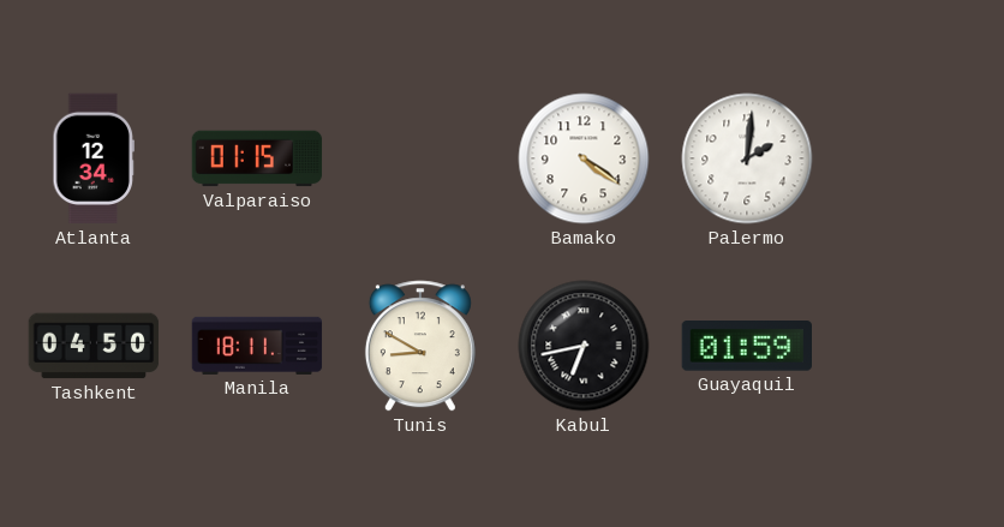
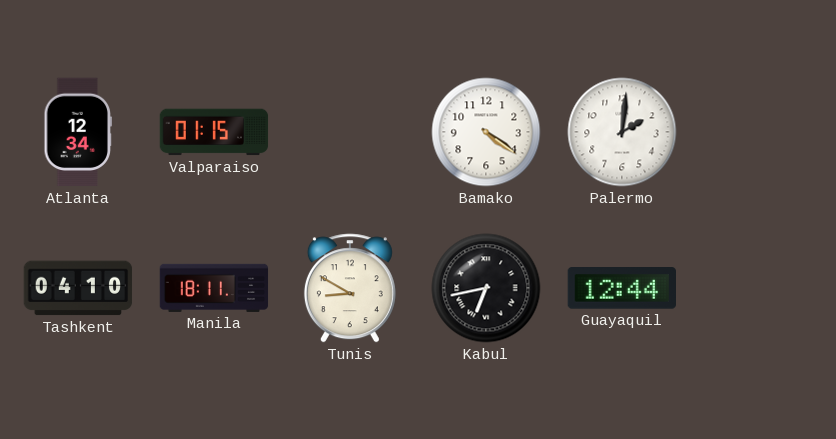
Tashkent: 04:50 -> 04:10 (78, 288)
Guayaquil: 01:59 -> 12:44 (621, 288)
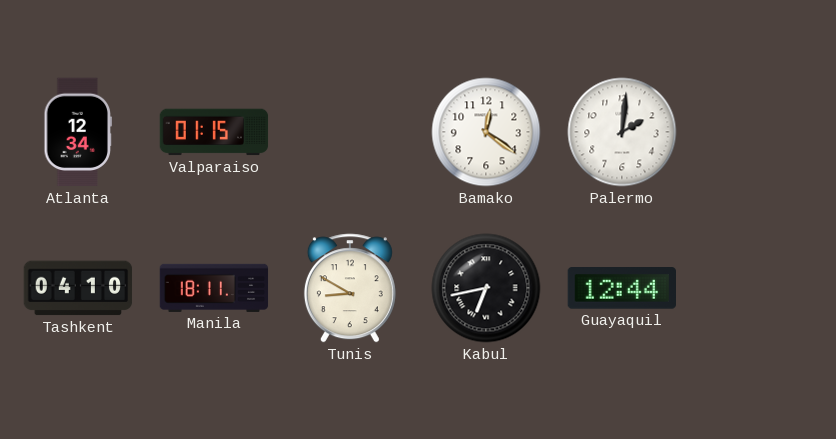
Bamako: 4:21 -> 12:21 (486, 132)
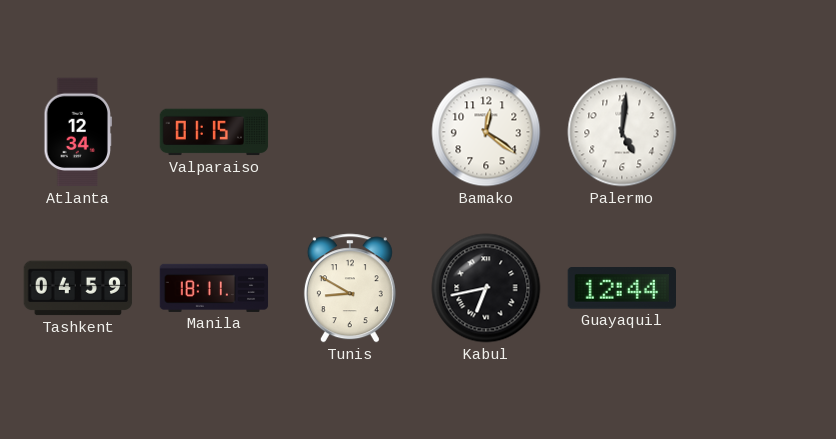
Palermo: 2:01 -> 5:01 (622, 132)
Tashkent: 04:10 -> 04:59 (78, 288)
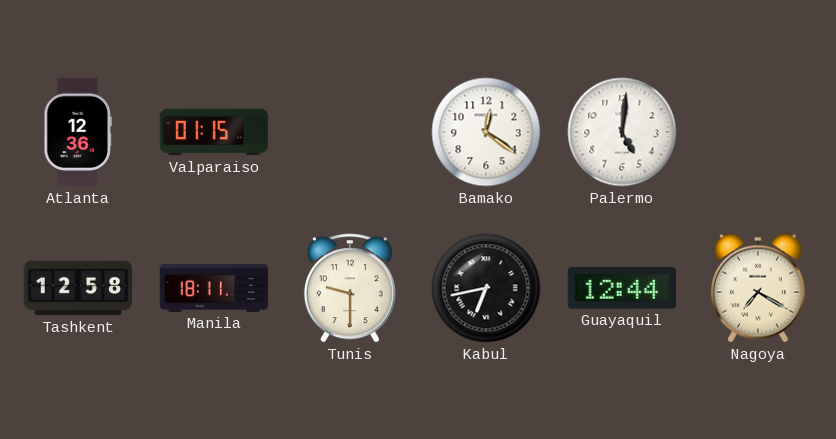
Atlanta: 12:34 -> 12:36 (77, 132)
Tashkent: 04:59 -> 12:58 (78, 288)
Tunis: 8:50 -> 9:30 (350, 288)
Nagoya: none -> 7:20 (758, 288)
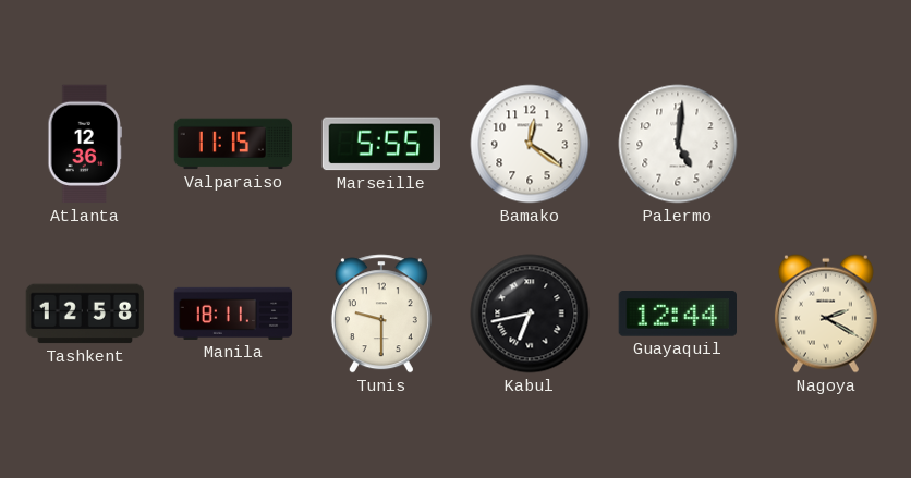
Valparaiso: 01:15 -> 11:15 (233, 144)
Marseille: none -> 5:55 (380, 144)
Nagoya: 7:20 -> 2:20 (826, 314)
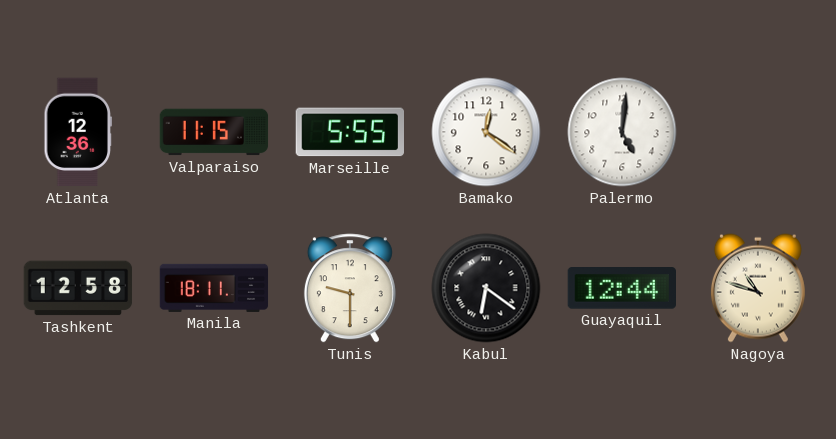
Kabul: 6:43 -> 6:21 (486, 288)
Nagoya: 2:20 -> 10:48 (758, 288)
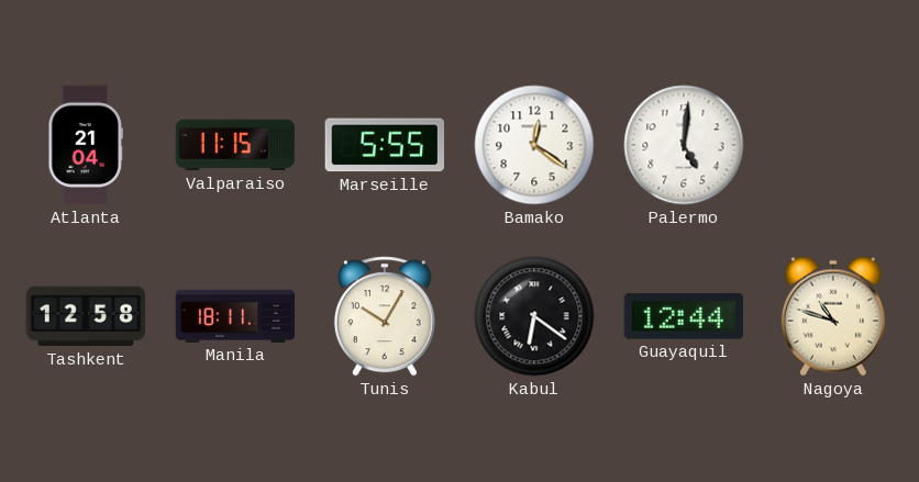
Atlanta: 12:36 -> 21:04 (85, 145)
Tunis: 9:30 -> 10:05 (385, 316)
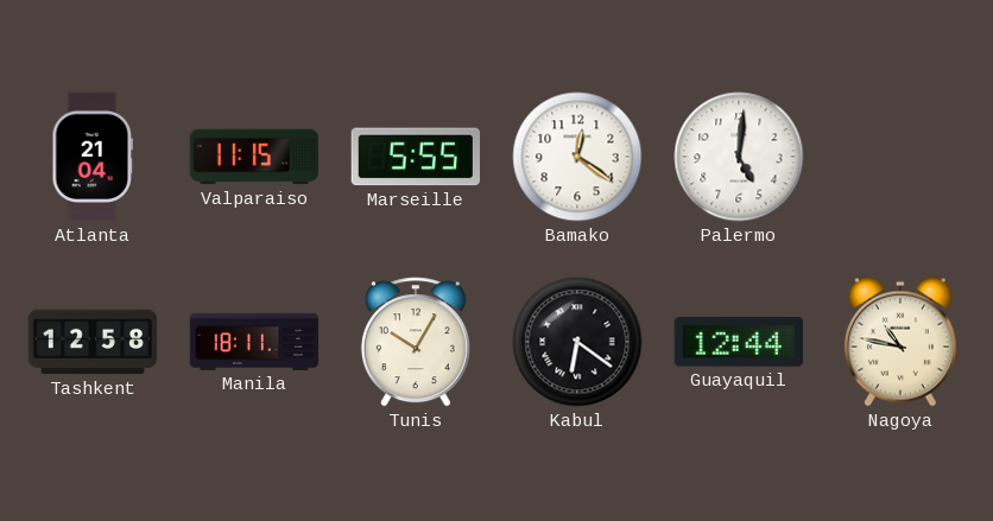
Nagoya: 10:48 -> 10:47 (900, 342)
